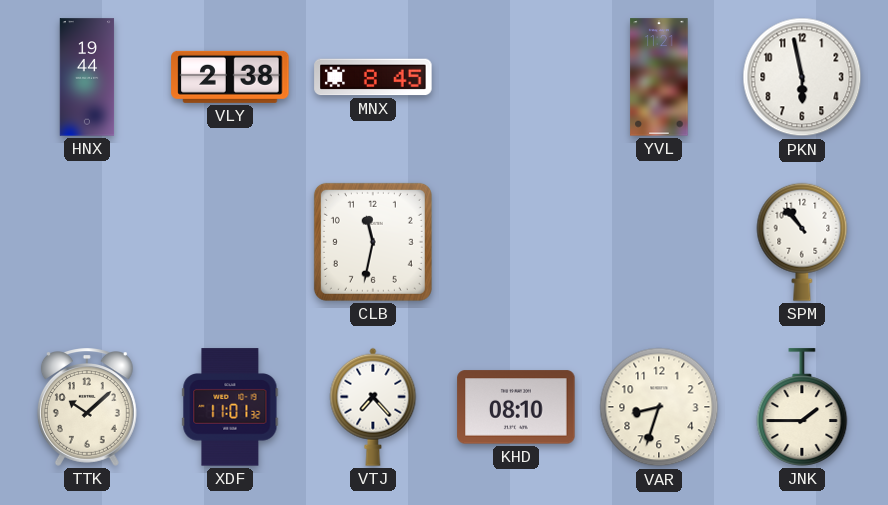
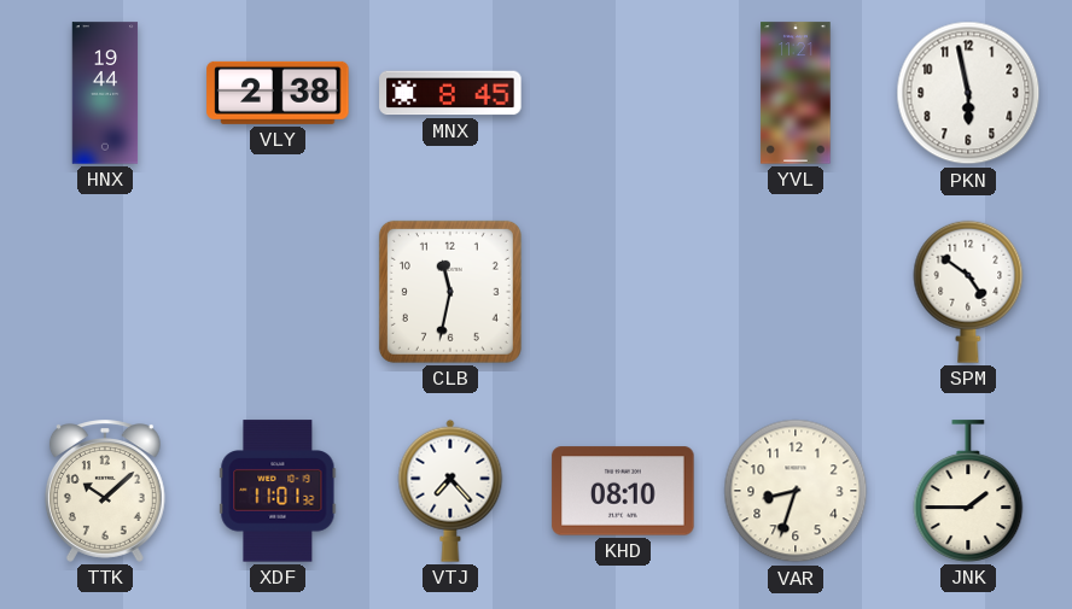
SPM: 10:53 -> 4:51 (968, 292)
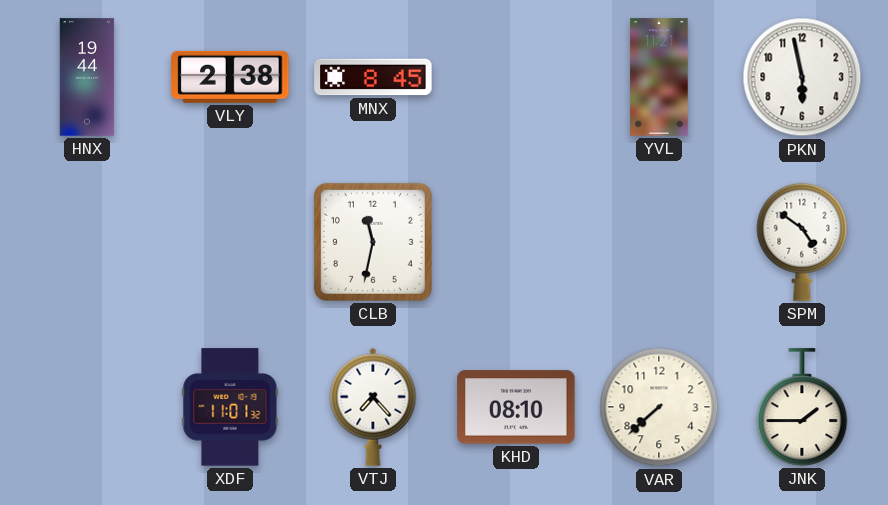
TTK: 10:08 -> none (105, 491)
VAR: 8:33 -> 7:38 (659, 407)
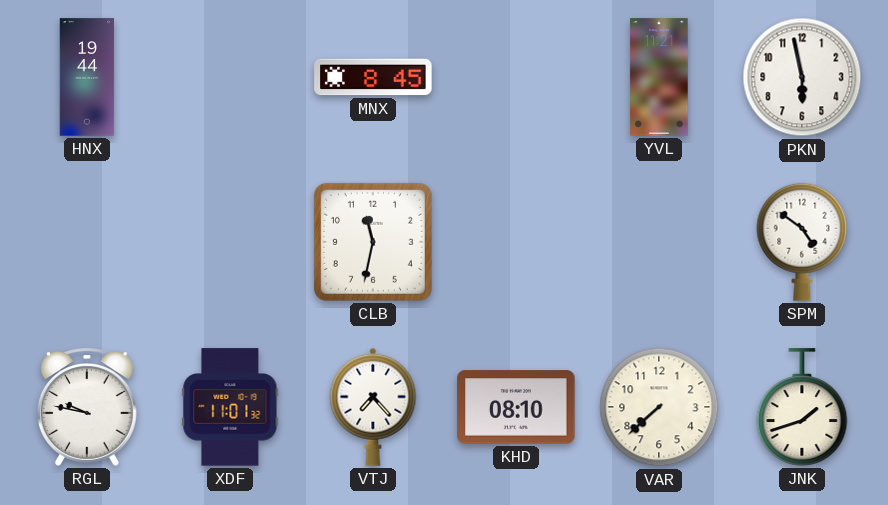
VLY: 2:38 -> none (230, 77)
RGL: none -> 9:47 (87, 407)
JNK: 1:45 -> 1:42 (802, 407)
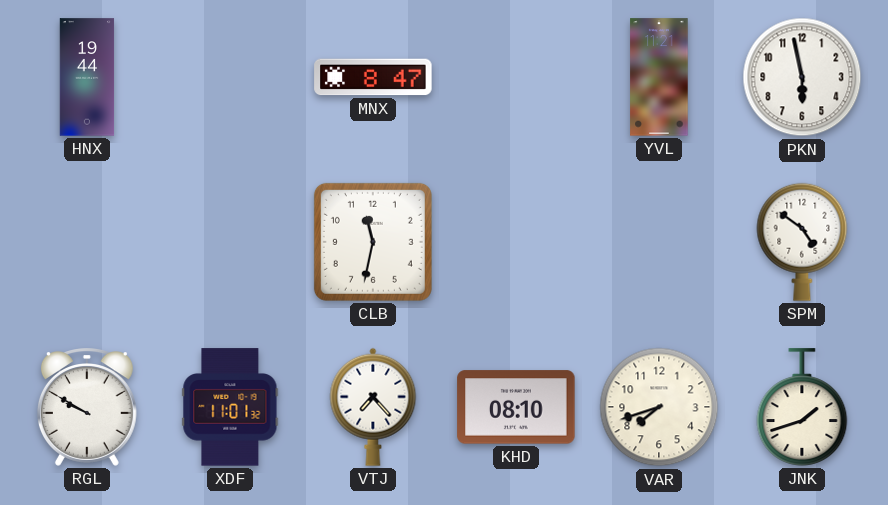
MNX: 8:45 -> 8:47 (373, 77)
RGL: 9:47 -> 9:50 (87, 407)
VAR: 7:38 -> 7:42 (659, 407)
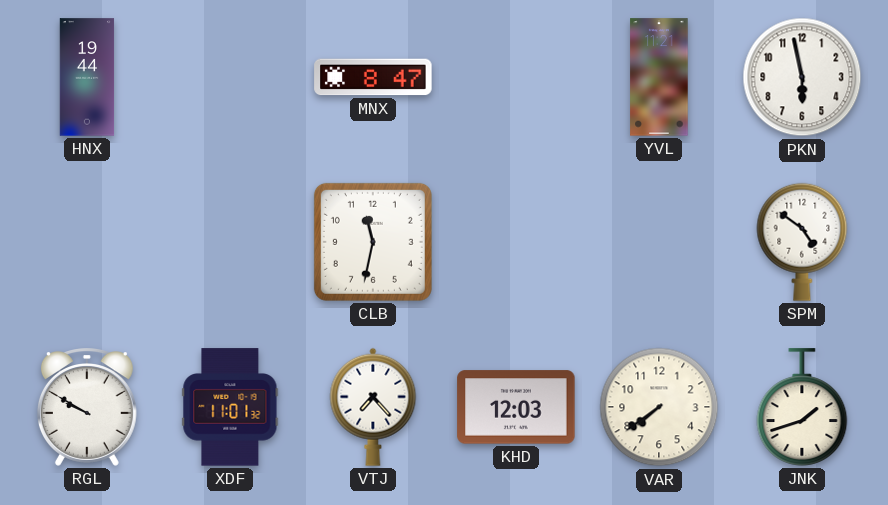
KHD: 08:10 -> 12:03 (516, 407)
VAR: 7:42 -> 7:39 (659, 407)
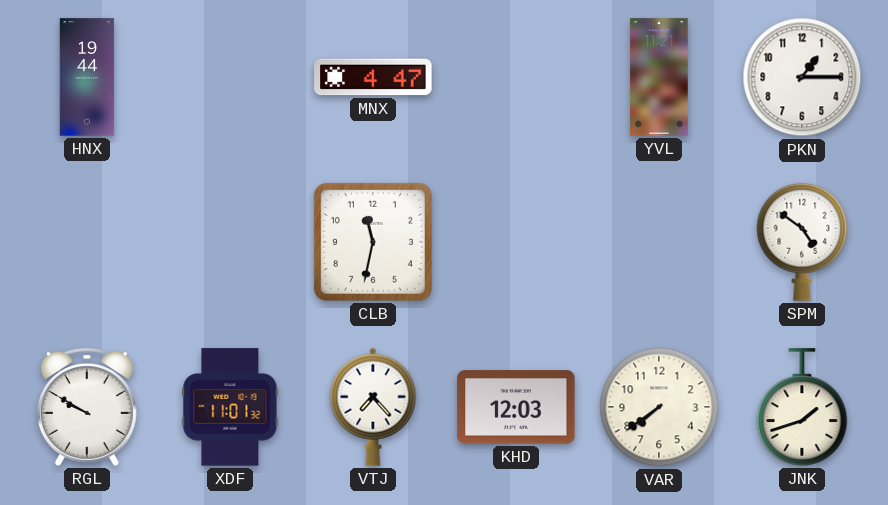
MNX: 8:47 -> 4:47 (373, 77)
PKN: 5:58 -> 1:15 (802, 77)
